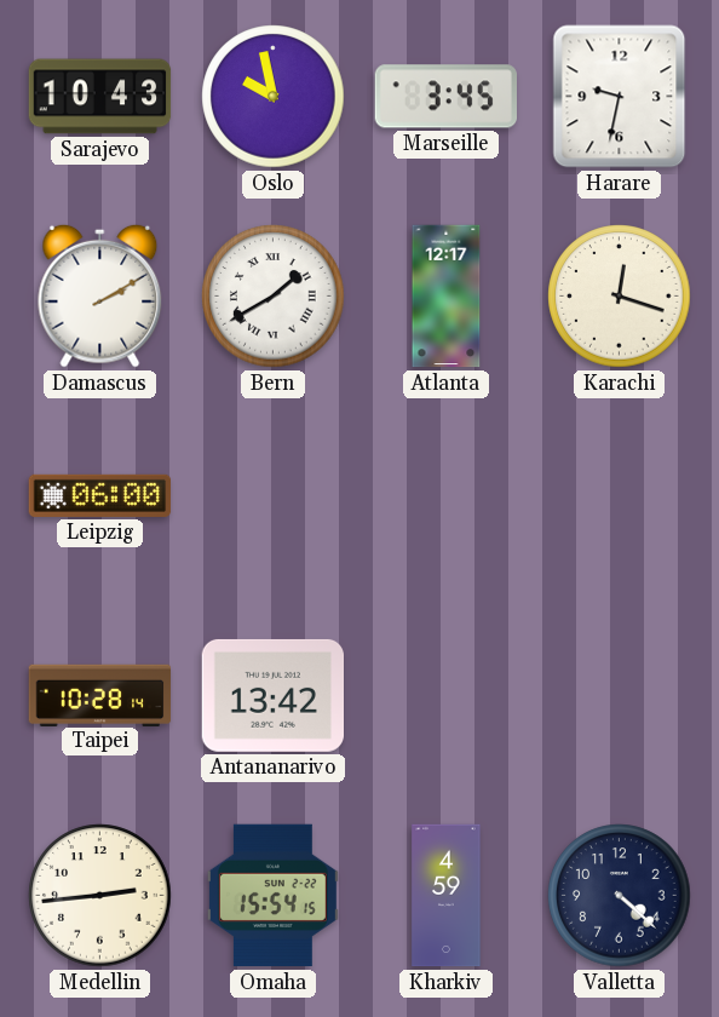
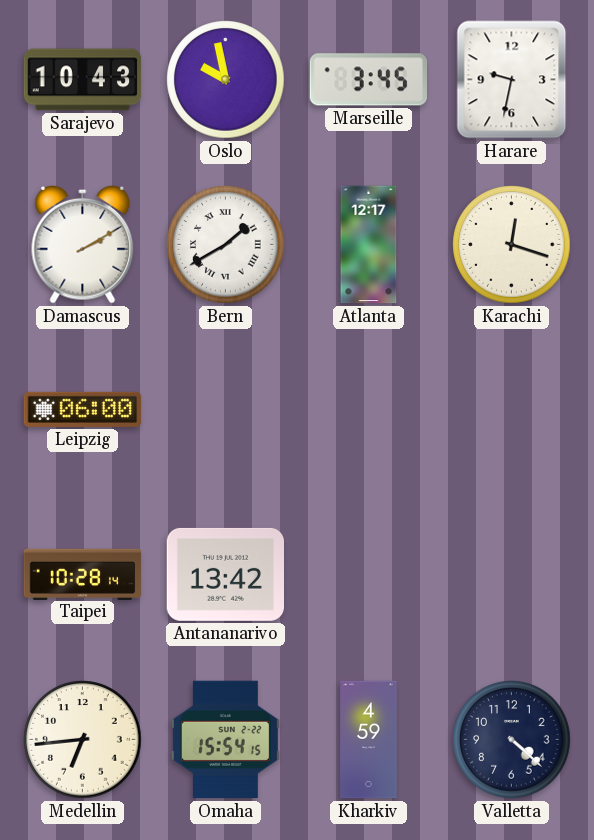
Medellin: 2:44 -> 6:44 (83, 740)
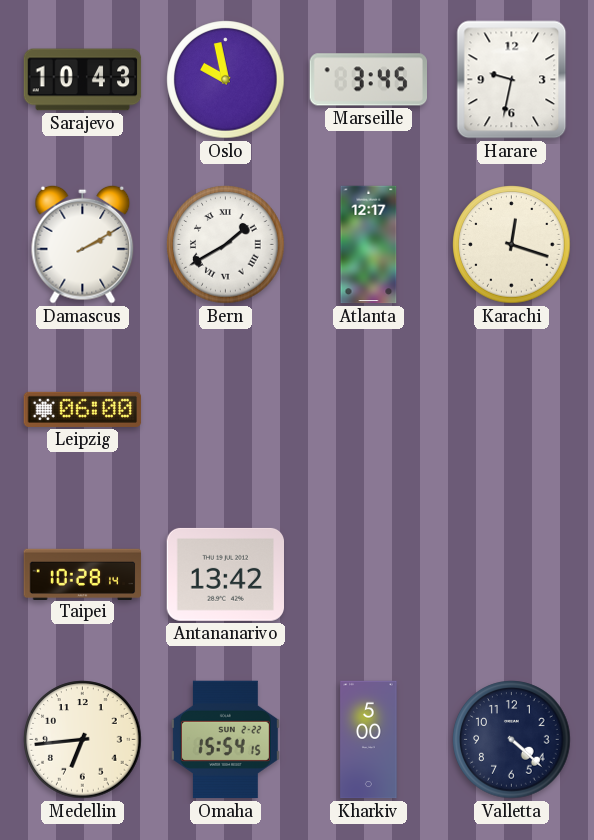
Kharkiv: 4:59 -> 5:00 (369, 740)
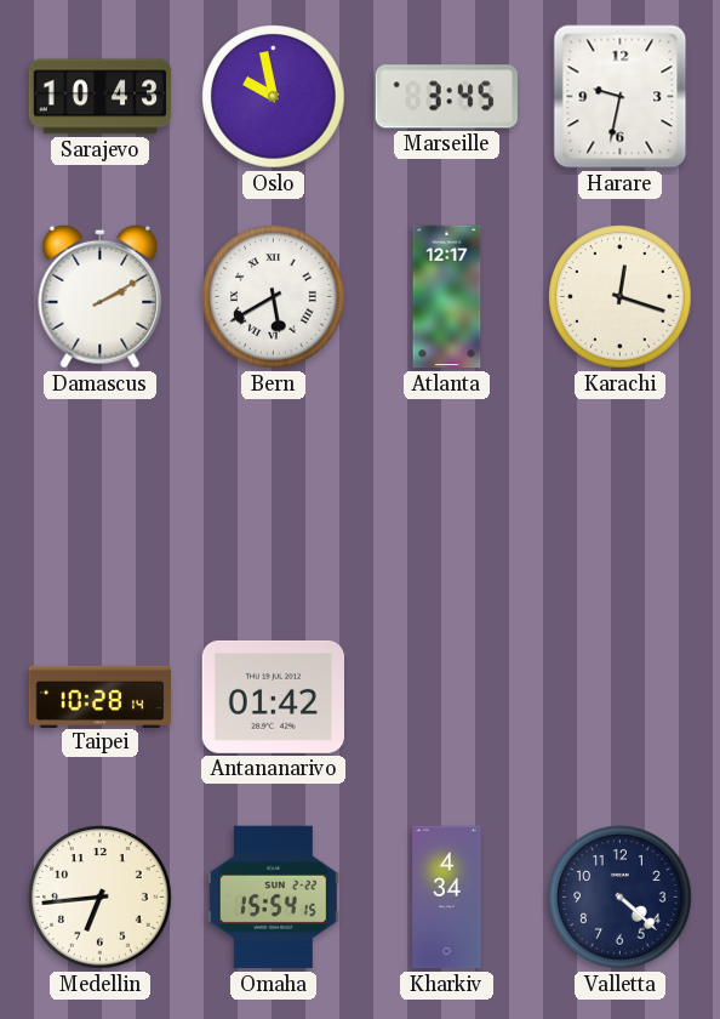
Bern: 1:40 -> 5:40 (274, 297)
Leipzig: 06:00 -> none (83, 409)
Antananarivo: 13:42 -> 01:42 (274, 696)
Kharkiv: 5:00 -> 4:34 (447, 898)
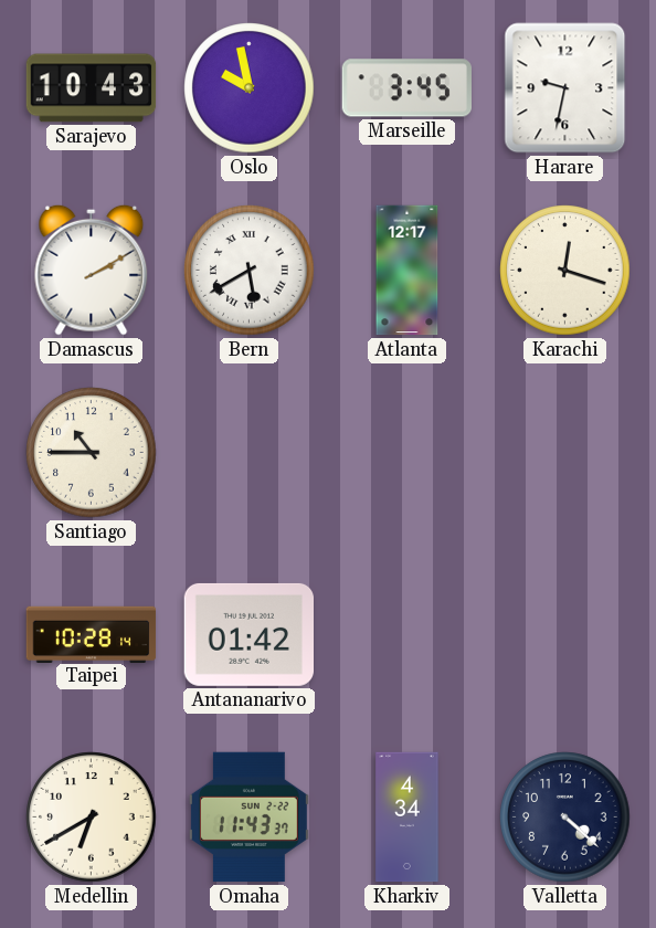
Santiago: none -> 10:45 (92, 453)
Medellin: 6:44 -> 6:40 (92, 818)
Omaha: 15:54 -> 11:43 (248, 818)
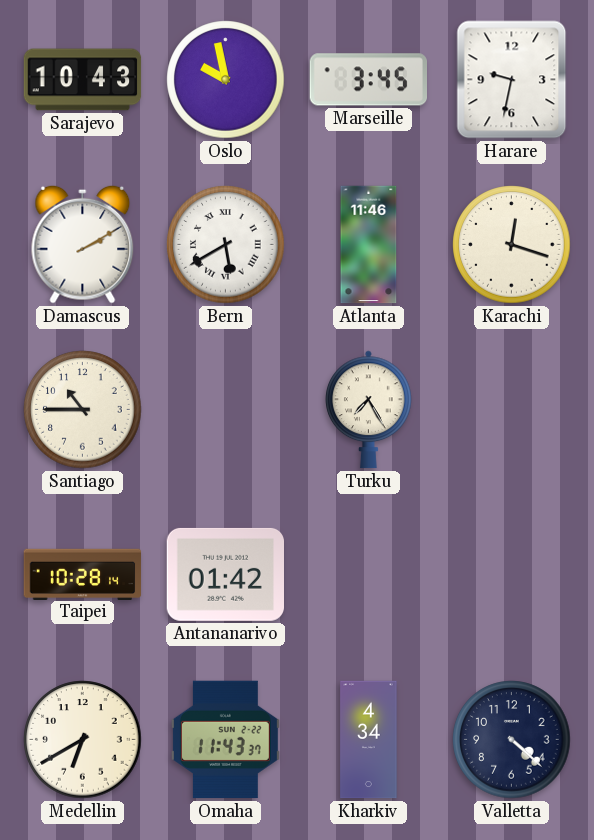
Atlanta: 12:17 -> 11:46 (369, 245)
Turku: none -> 7:25 (369, 410)
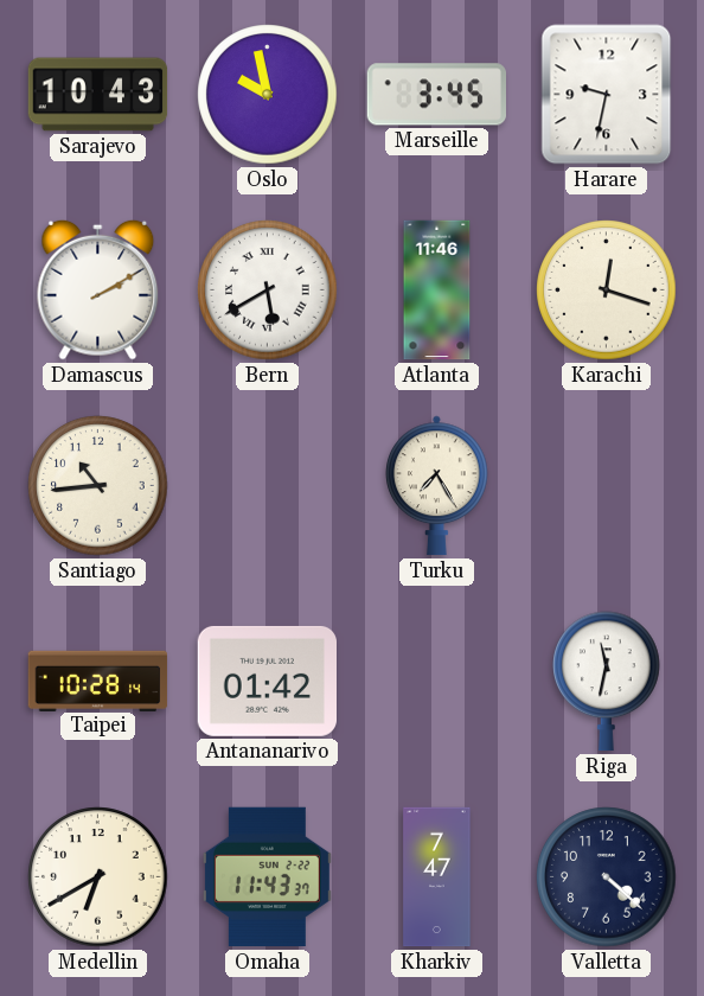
Santiago: 10:45 -> 10:44 (98, 486)
Riga: none -> 11:32 (607, 682)
Kharkiv: 4:34 -> 7:47 (437, 877)
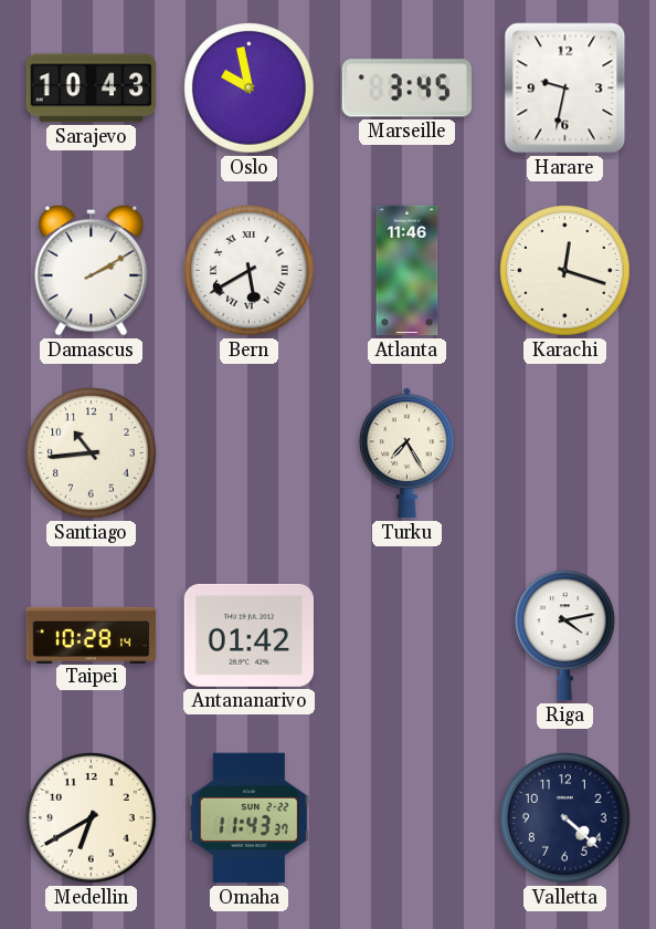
Riga: 11:32 -> 4:13 (565, 636)
Kharkiv: 7:47 -> none (437, 877)
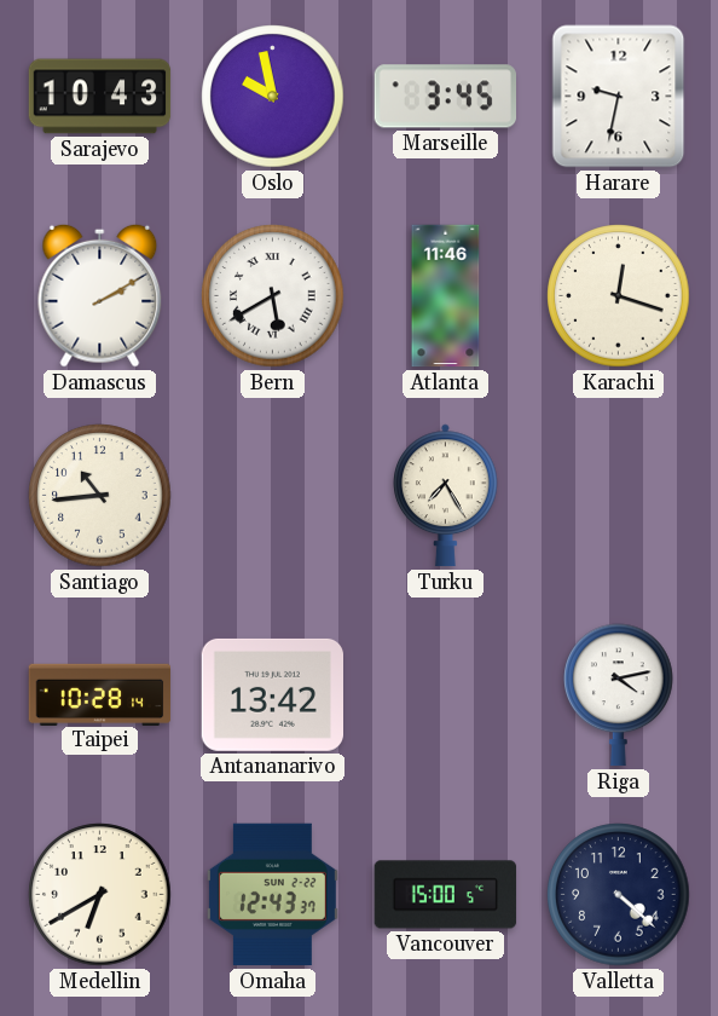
Antananarivo: 01:42 -> 13:42 (273, 694)
Omaha: 11:43 -> 12:43 (272, 895)
Vancouver: none -> 15:00 (446, 895)
